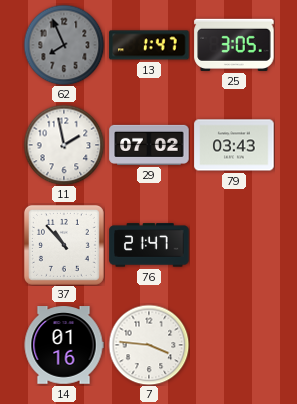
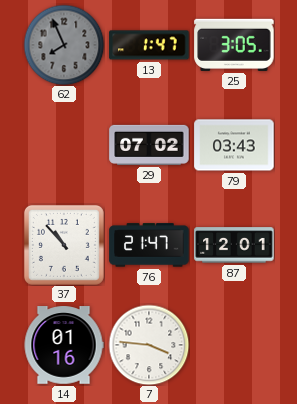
11: 1:58 -> none (64, 145)
87: none -> 12:01 (234, 245)
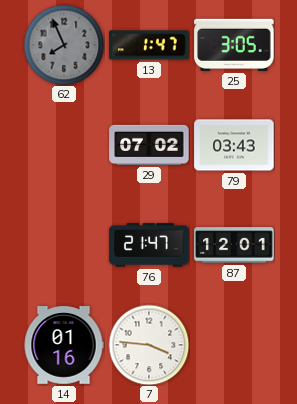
37: 10:53 -> none (64, 245)
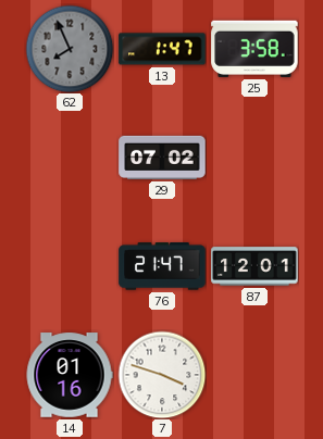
25: 3:05 -> 3:58 (254, 49)
79: 03:43 -> none (234, 145)
7: 3:46 -> 3:48 (162, 375)
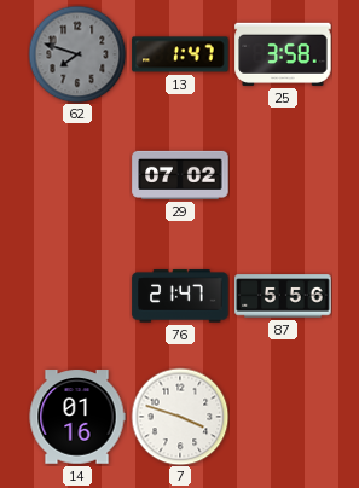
62: 7:56 -> 7:48 (77, 54)
87: 12:01 -> 5:56 (283, 296)
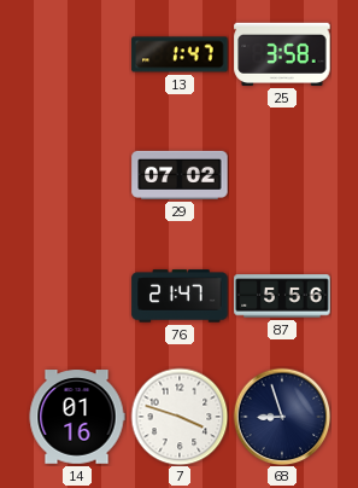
62: 7:48 -> none (77, 54)
68: none -> 8:57 (282, 417)
